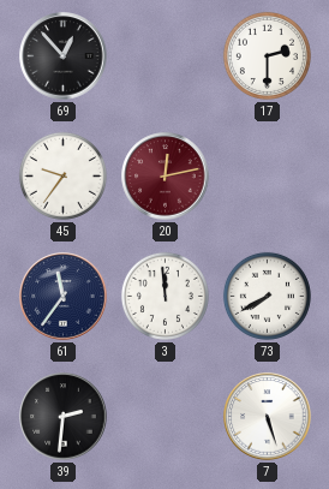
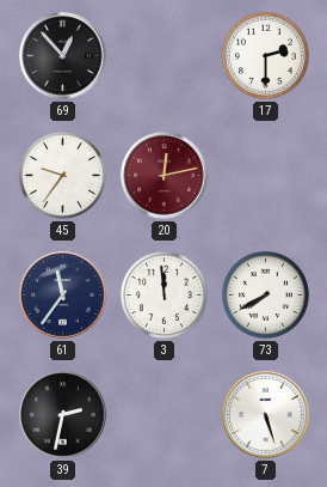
39: 2:31 -> 2:32 (63, 415)
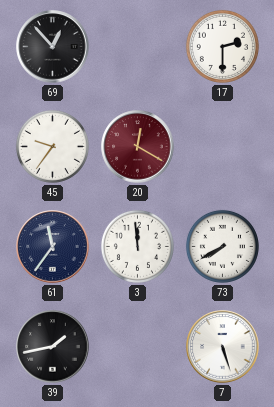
20: 12:13 -> 12:20 (138, 147)
39: 2:32 -> 1:43 (53, 347)
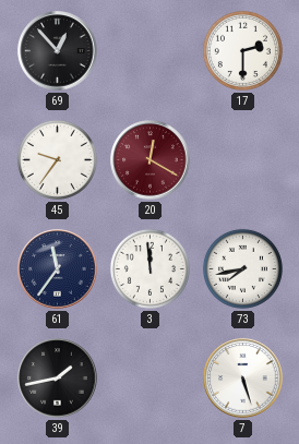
73: 7:40 -> 7:43 (242, 268)
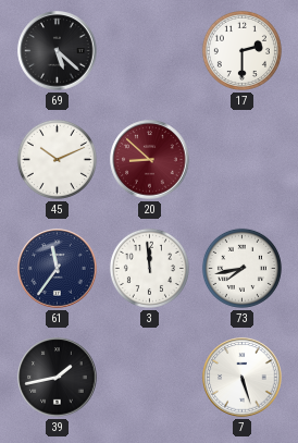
69: 12:53 -> 5:22 (58, 51)
45: 9:36 -> 10:11 (57, 159)
20: 12:20 -> 8:52 (150, 160)
